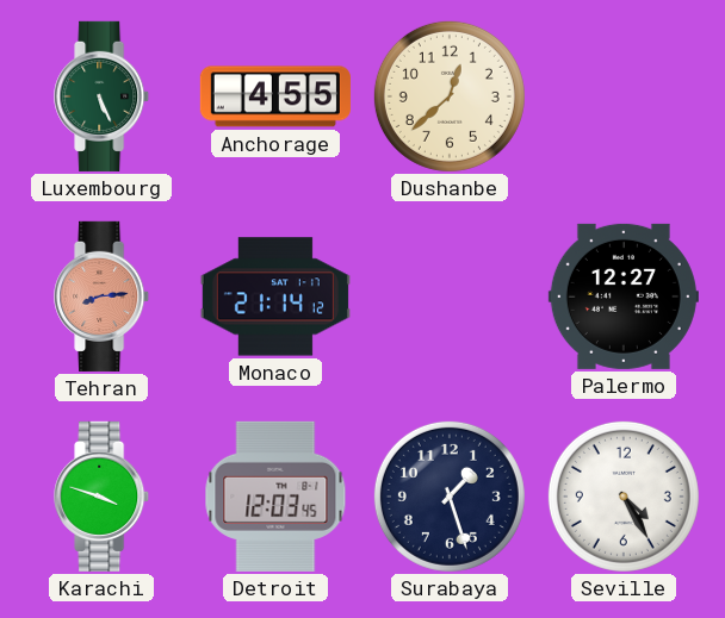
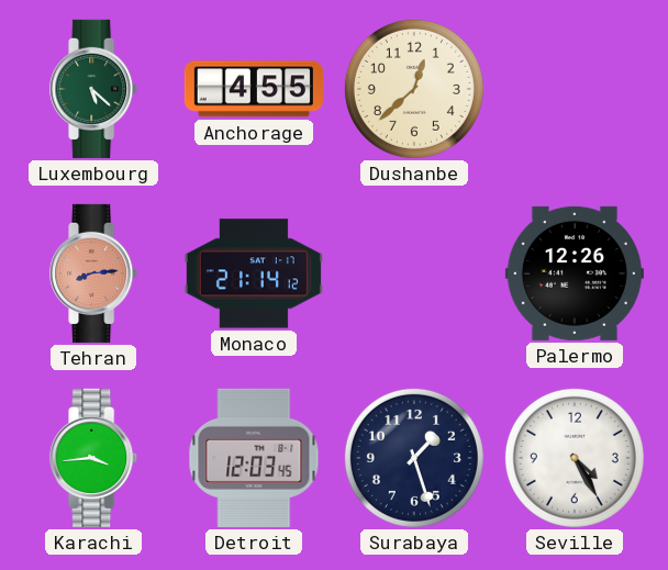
Luxembourg: 5:26 -> 5:22 (94, 89)
Palermo: 12:27 -> 12:26 (575, 273)
Karachi: 3:48 -> 3:44 (94, 458)
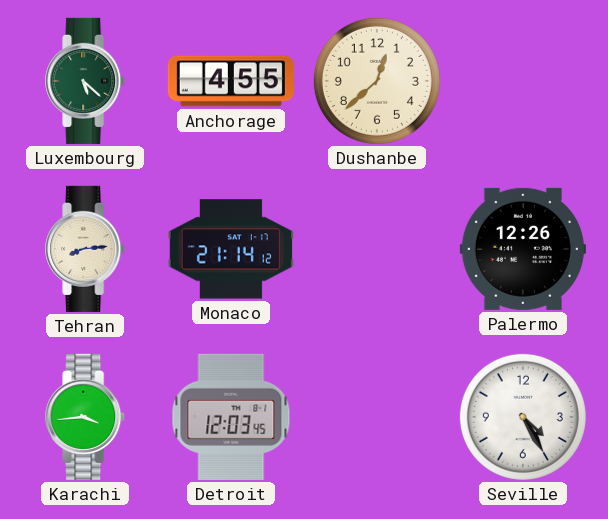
Tehran dial: salmon -> cream (86, 249)
Surabaya: 1:27 -> none (414, 458)
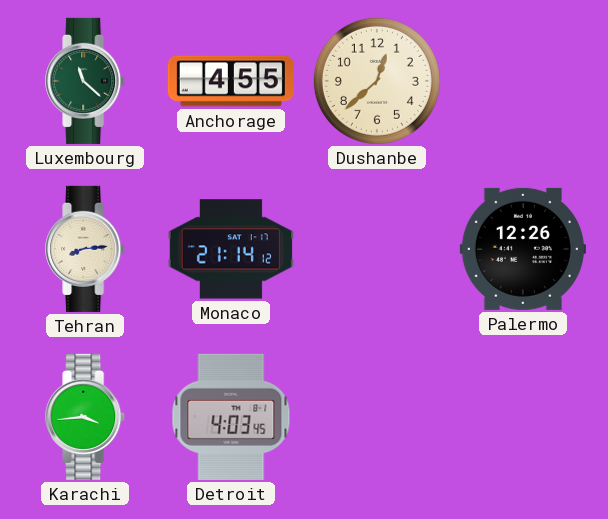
Luxembourg: 5:22 -> 11:22 (86, 81)
Detroit: 12:03 -> 4:03 (231, 417)
Seville: 4:25 -> none (523, 417)
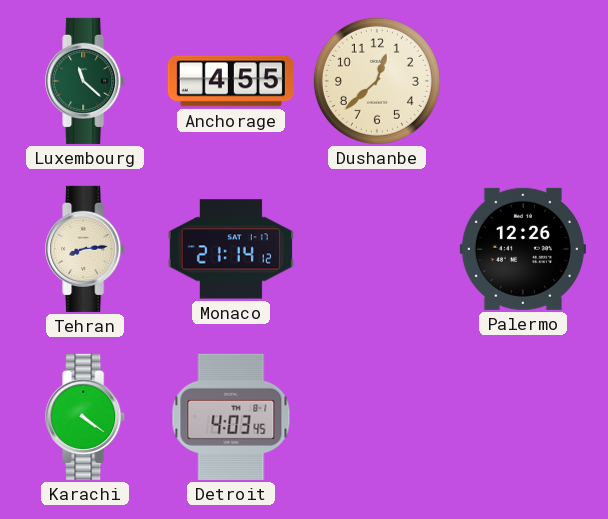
Karachi: 3:44 -> 4:21 (86, 417)
